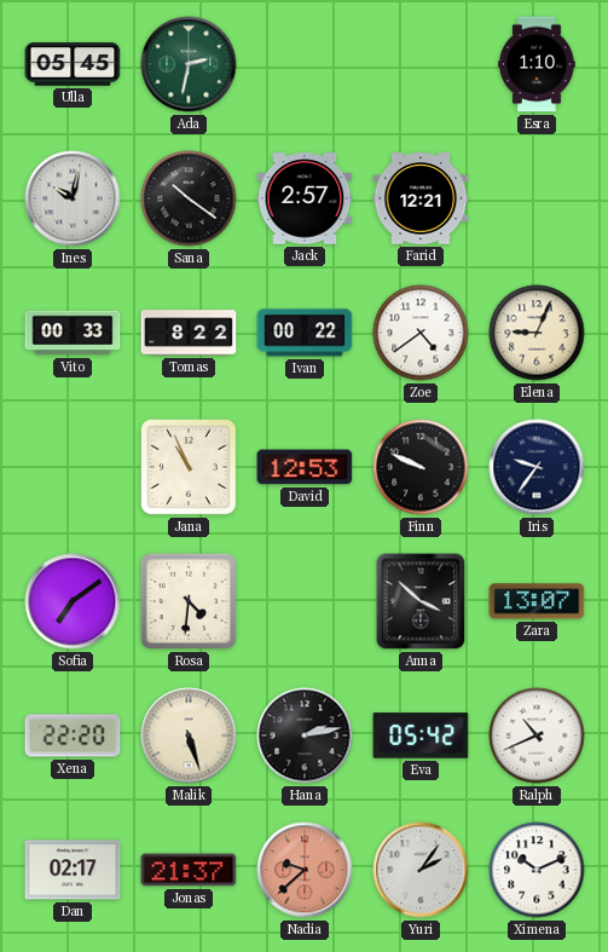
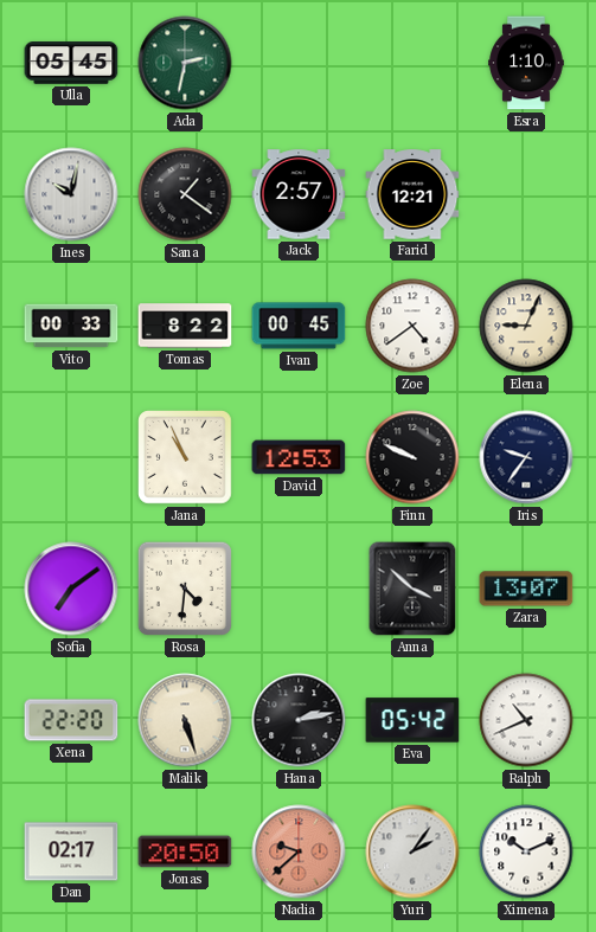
Sana: 10:21 -> 1:21 (185, 194)
Ivan: 00:22 -> 00:45 (299, 326)
Jonas: 21:37 -> 20:50 (185, 851)
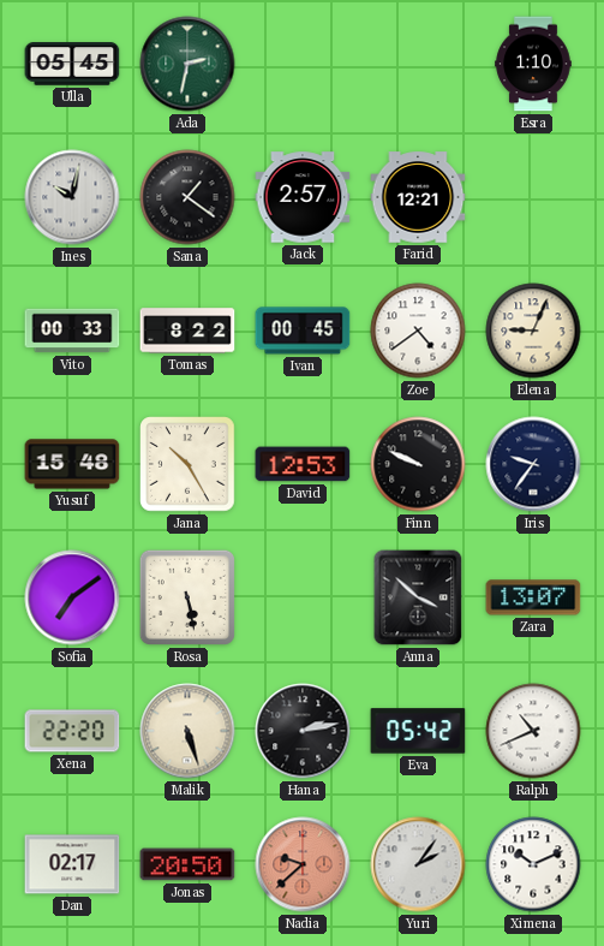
Yusuf: none -> 15:48 (72, 464)
Jana: 10:56 -> 10:25 (187, 464)
Rosa: 4:31 -> 5:28 (187, 597)
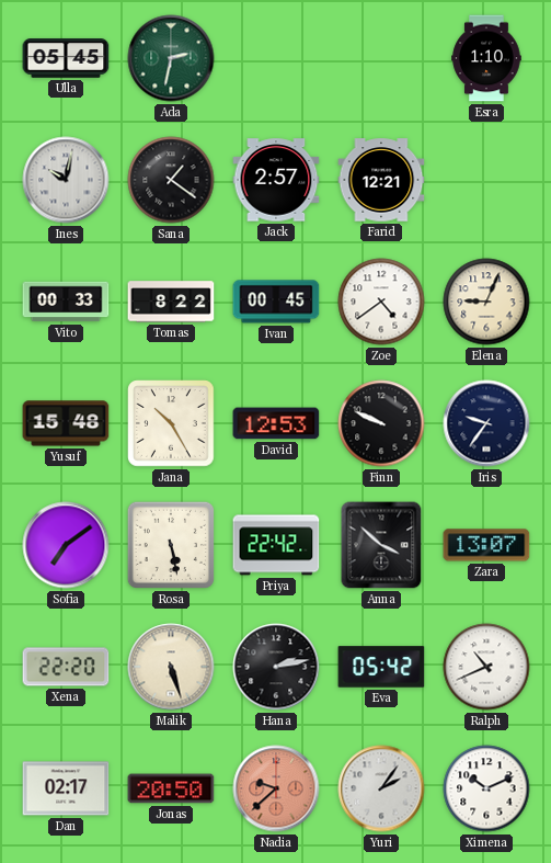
Priya: none -> 22:42 (276, 545)
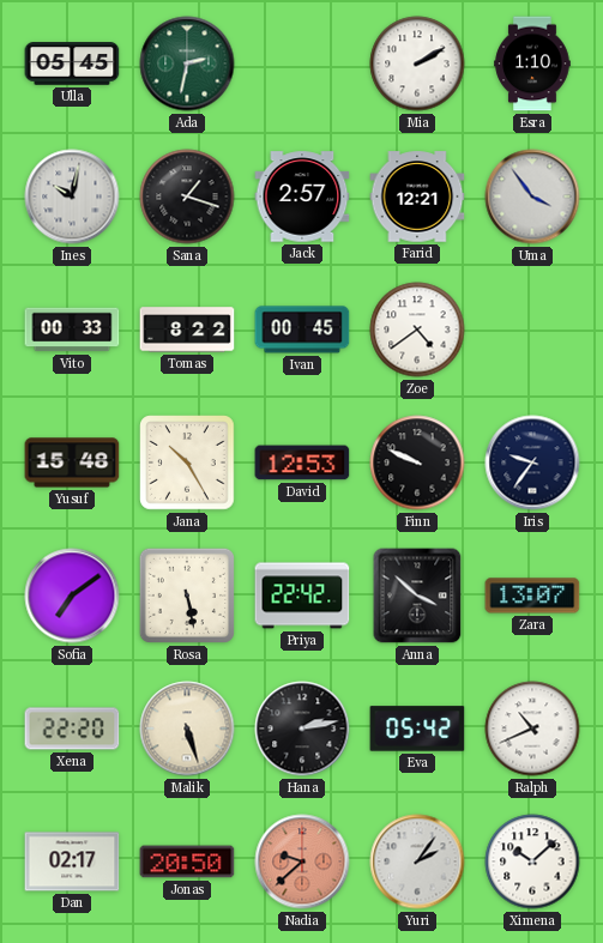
Mia: none -> 2:10 (417, 64)
Sana: 1:21 -> 1:18 (187, 197)
Uma: none -> 3:54 (532, 197)
Elena: 9:04 -> none (486, 302)
Ximena: 10:11 -> 10:08 (532, 862)
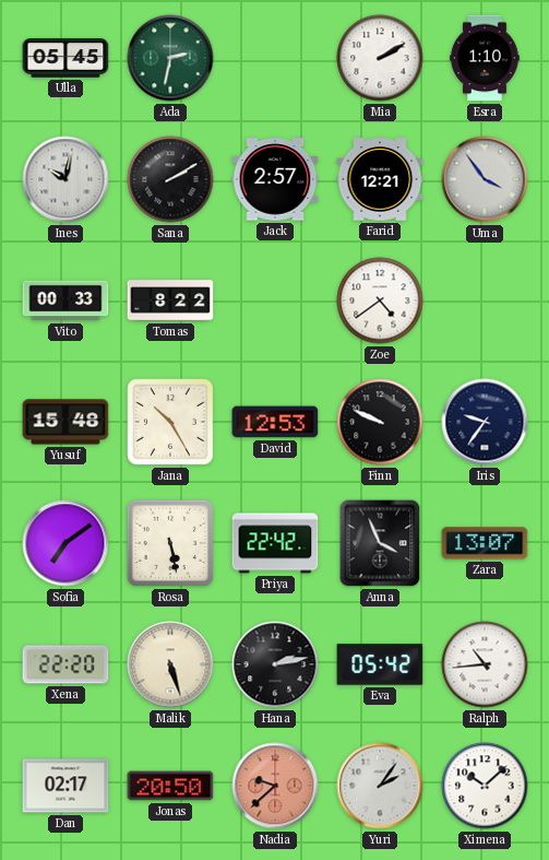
Sana: 1:18 -> 2:10 (170, 179)
Ivan: 00:45 -> none (302, 330)
Anna: 3:52 -> 3:56 (380, 543)
Ralph: 10:41 -> 10:44 (485, 664)
